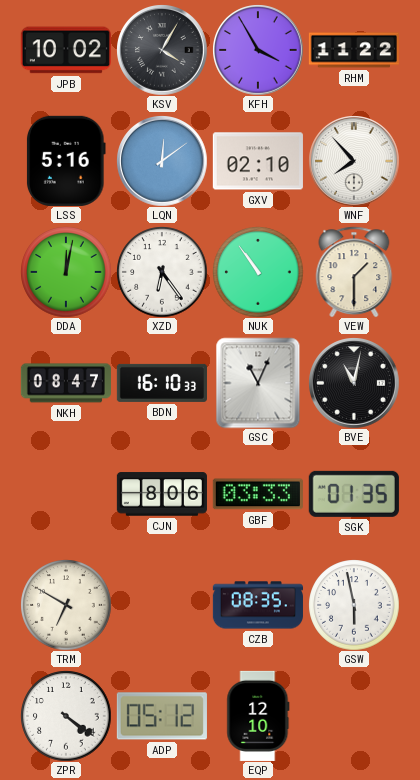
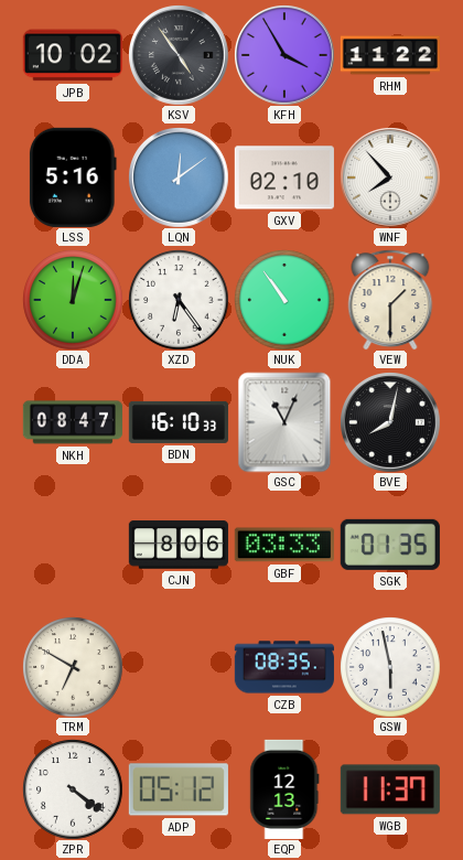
KSV: 4:05 -> 4:54 (179, 55)
DDA: 12:02 -> 12:03 (73, 300)
BVE: 11:02 -> 8:02 (390, 422)
EQP: 12:10 -> 12:13 (284, 789)
WGB: none -> 11:37 (390, 789)
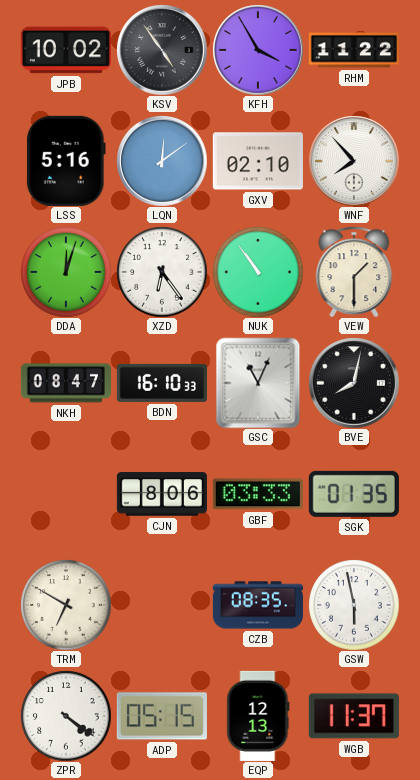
ADP: 05:12 -> 05:15 (162, 716)
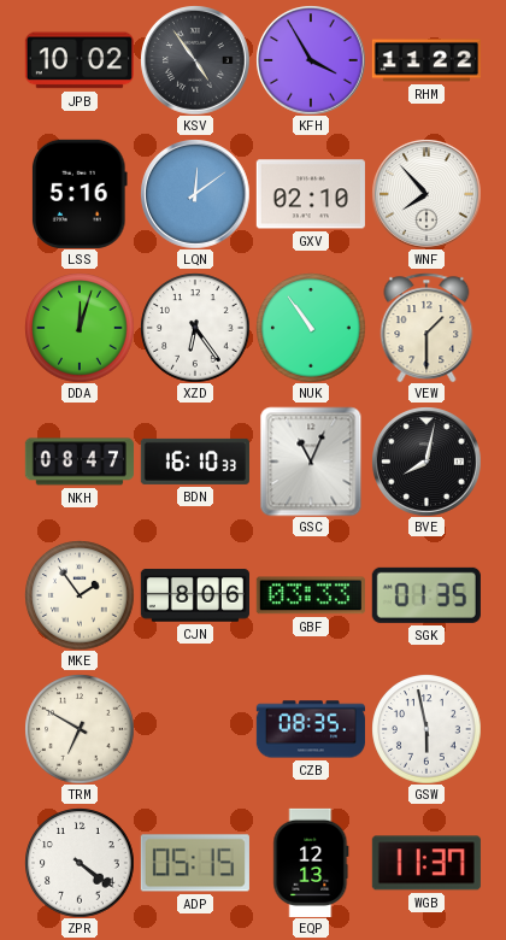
MKE: none -> 1:54 (80, 595)
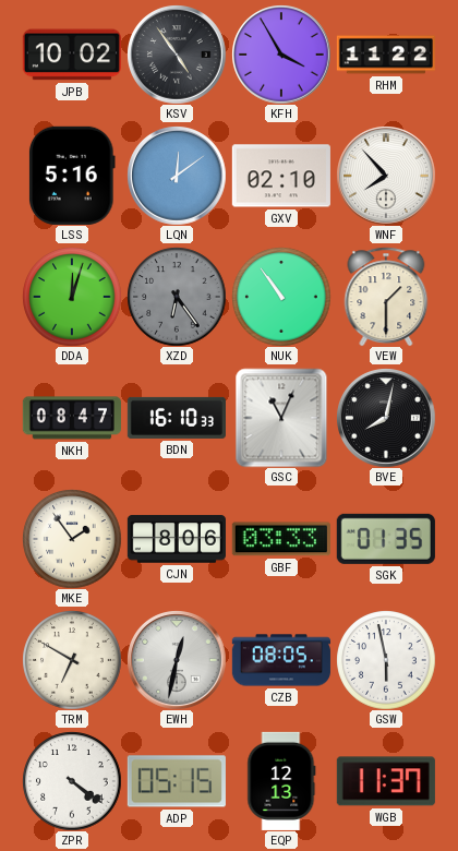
XZD dial: white -> grey (177, 297)
EWH: none -> 12:32 (177, 660)
CZB: 08:35 -> 08:05 (281, 660)
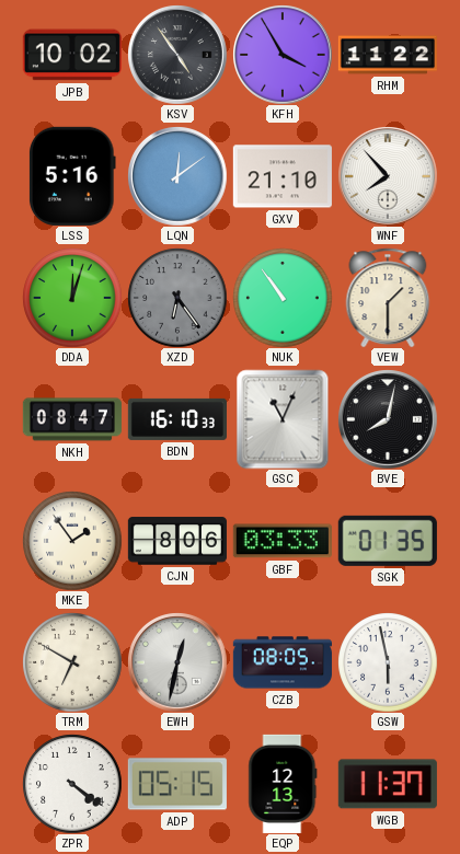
GXV: 02:10 -> 21:10 (283, 176)
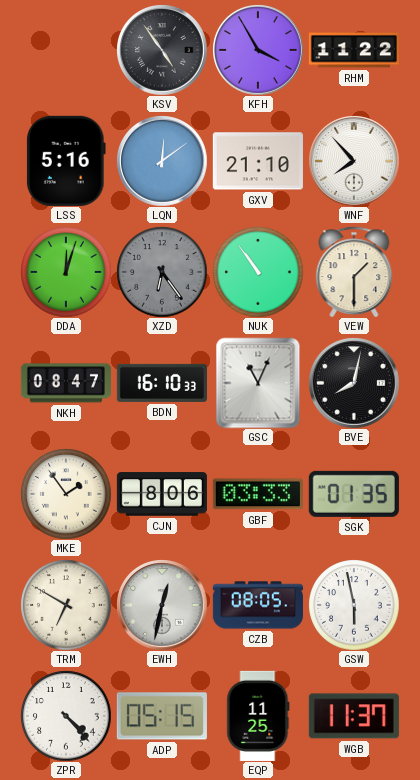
JPB: 10:02 -> none (72, 55)
ZPR: 4:21 -> 4:23 (66, 716)
EQP: 12:13 -> 11:25 (258, 716)
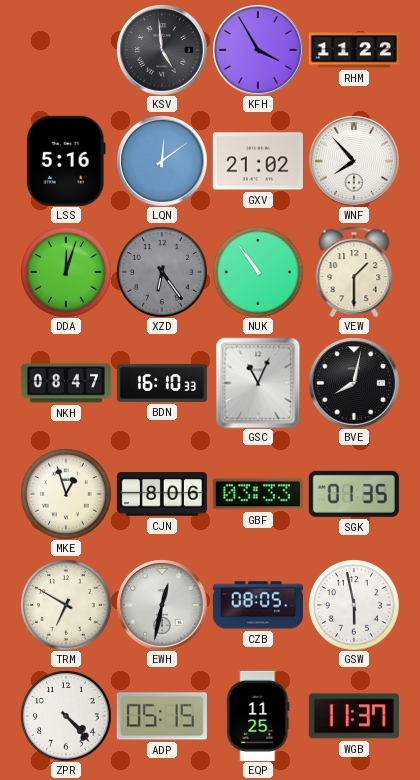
KSV: 4:54 -> 4:59 (162, 50)
GXV: 21:10 -> 21:02 (258, 161)
MKE: 1:54 -> 12:57 (66, 494)
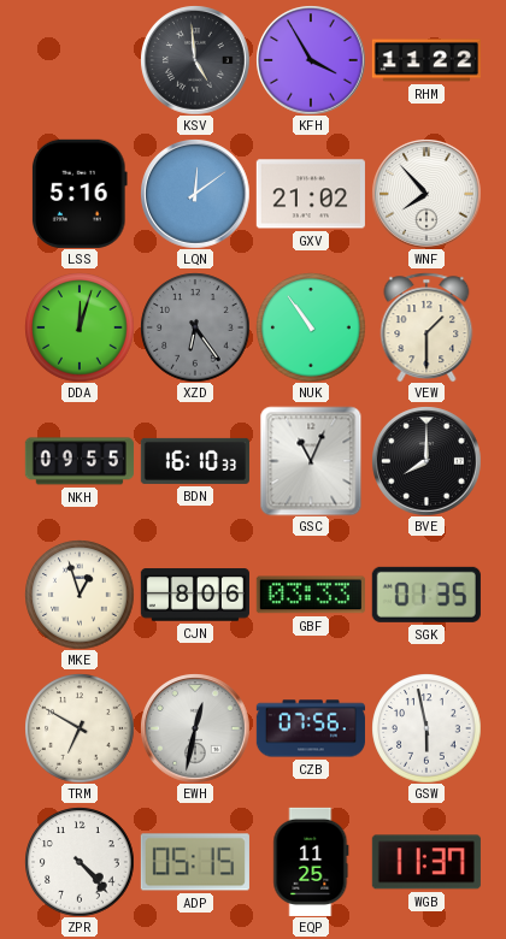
NKH: 08:47 -> 09:55 (80, 461)
BVE: 8:02 -> 8:00 (426, 461)
CZB: 08:05 -> 07:56 (311, 728)
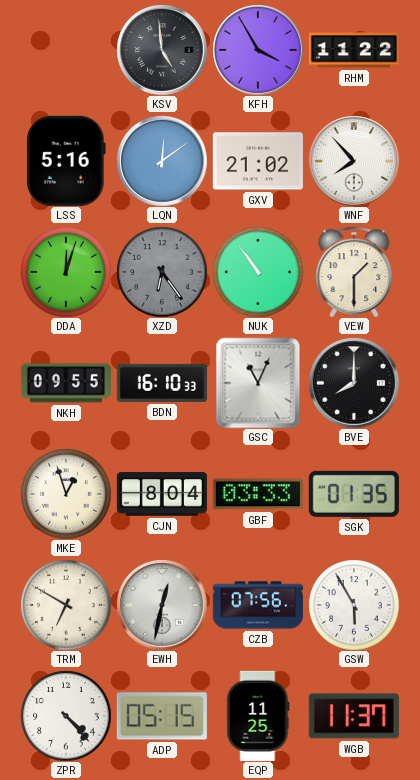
CJN: 8:06 -> 8:04 (162, 494)
GSW: 5:58 -> 5:55 (354, 605)
